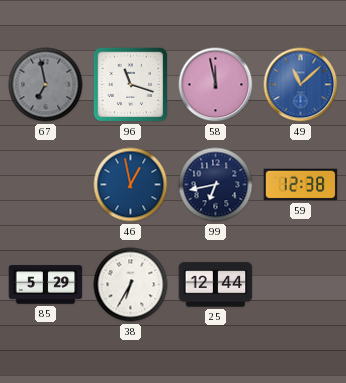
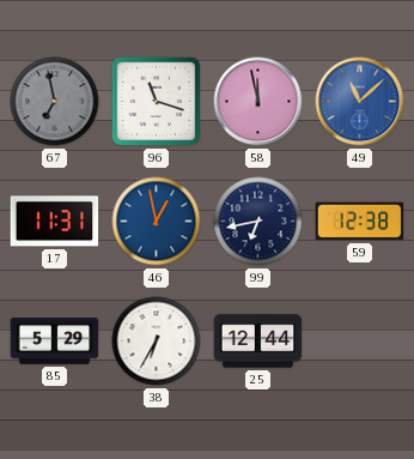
17: none -> 11:31 (55, 222)
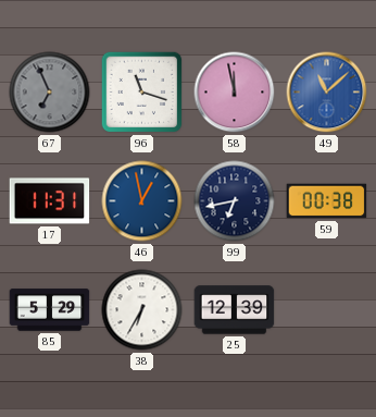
67: 6:58 -> 6:56 (50, 93)
59: 12:38 -> 00:38 (327, 201)
25: 12:44 -> 12:39 (235, 310)
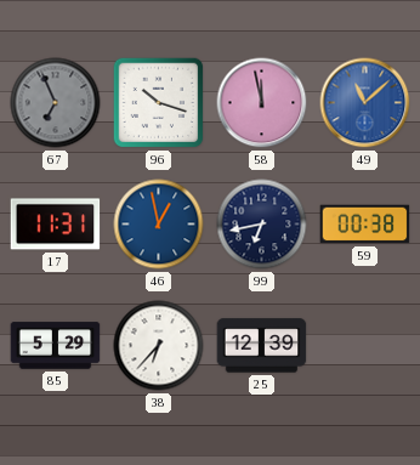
96: 11:18 -> 10:18 (159, 103)
38: 6:35 -> 6:37 (159, 346)
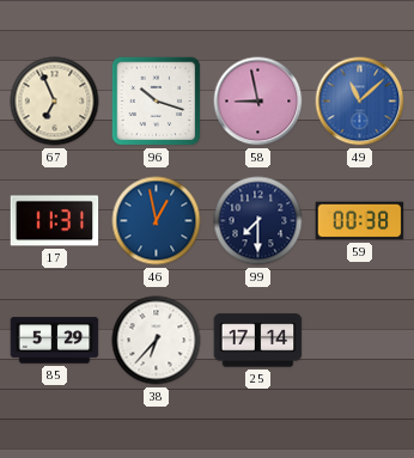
67 dial: grey -> cream (55, 102)
58: 11:58 -> 8:58 (258, 102)
99: 6:43 -> 7:30 (258, 221)
25: 12:39 -> 17:14 (258, 341)
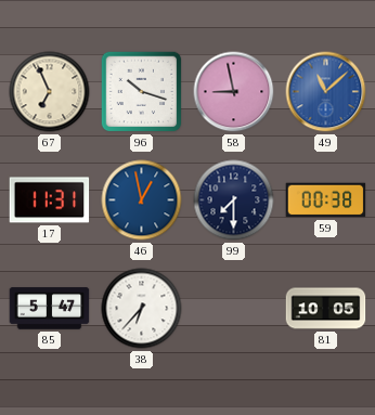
85: 5:29 -> 5:47 (50, 309)
25: 17:14 -> none (258, 341)
81: none -> 10:05 (326, 309)
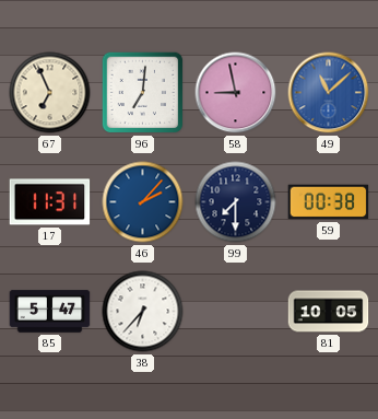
96: 10:18 -> 7:01 (143, 93)
46: 12:58 -> 2:07 (143, 202)
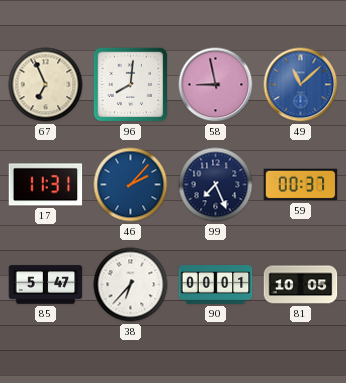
96: 7:01 -> 8:01 (131, 85)
99: 7:30 -> 7:26 (216, 185)
59: 00:38 -> 00:37 (301, 185)
90: none -> 00:01 (216, 285)
